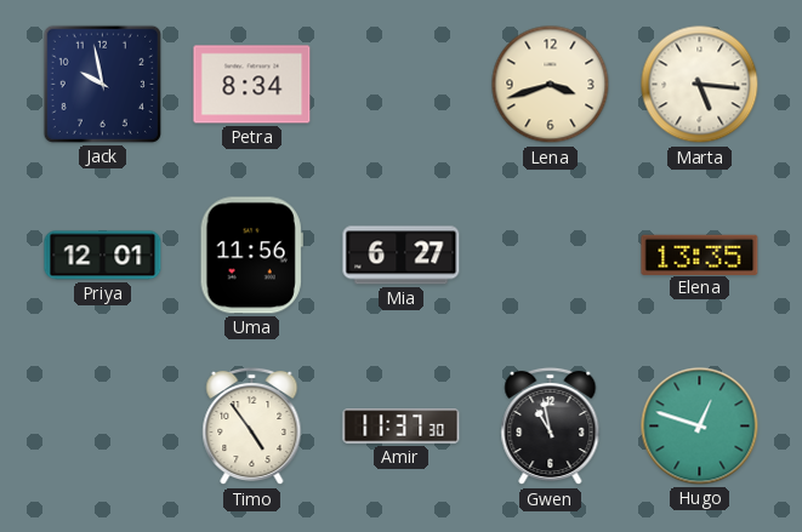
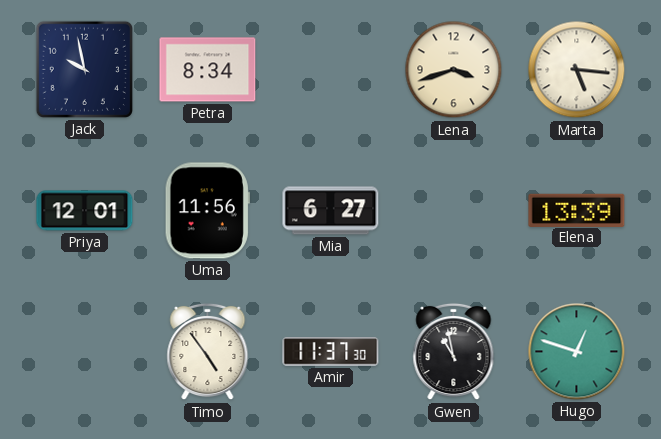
Elena: 13:35 -> 13:39 (577, 210)
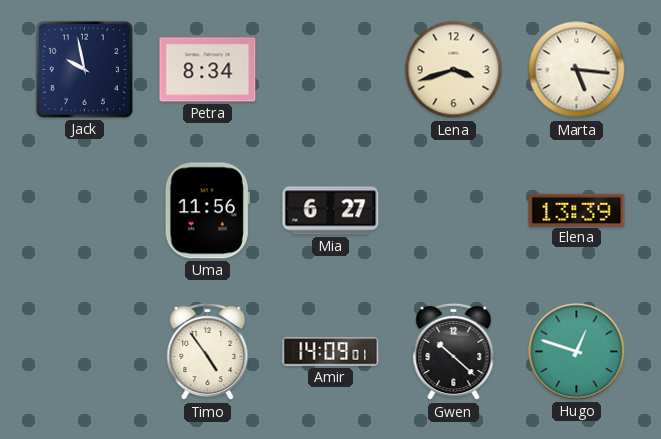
Priya: 12:01 -> none (85, 211)
Amir: 11:37 -> 14:09 (331, 352)
Gwen: 10:58 -> 10:22 (454, 352)
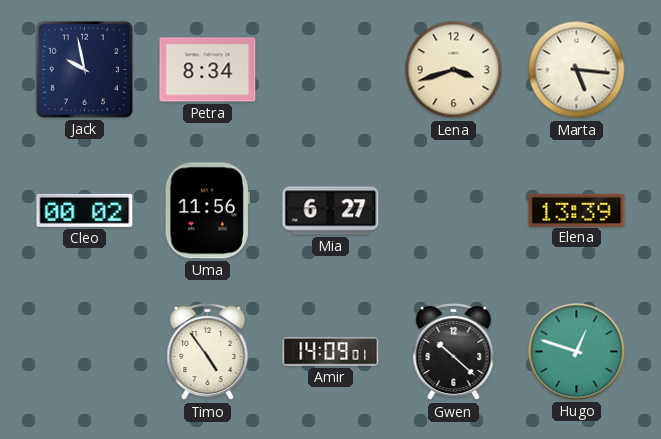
Cleo: none -> 00:02 (85, 210)
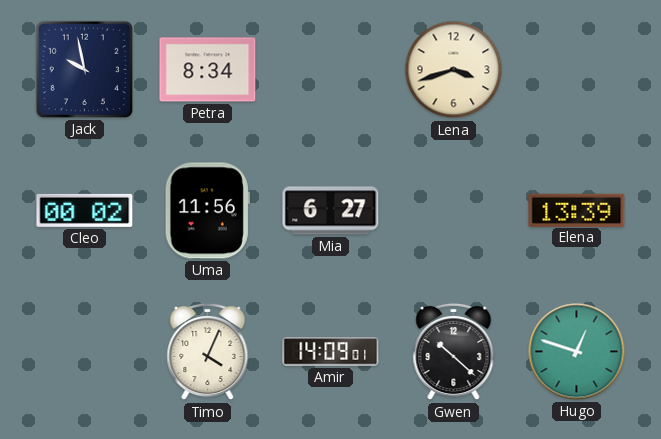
Marta: 5:16 -> none (577, 70)
Timo: 4:54 -> 4:04 (208, 352)
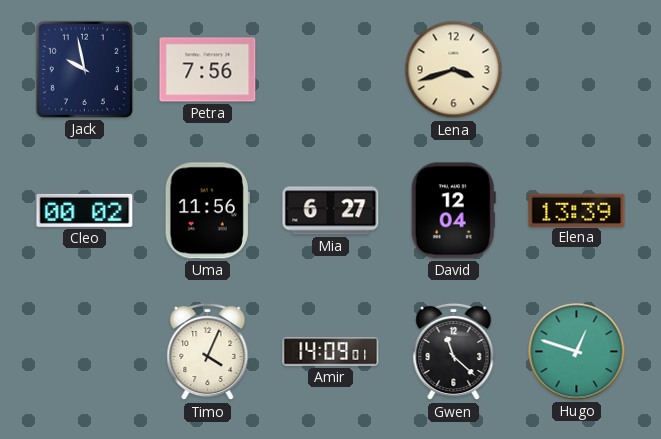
Petra: 8:34 -> 7:56 (208, 70)
David: none -> 12:04 (453, 211)
Gwen: 10:22 -> 11:22 (454, 352)
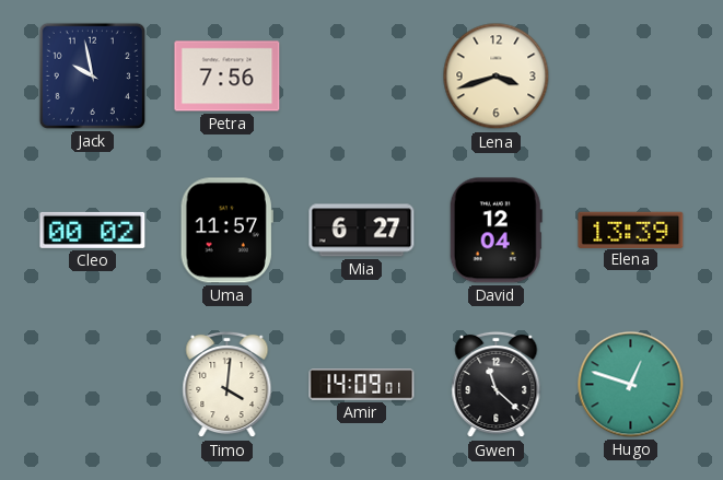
Uma: 11:56 -> 11:57 (226, 231)
Timo: 4:04 -> 4:01 (228, 385)
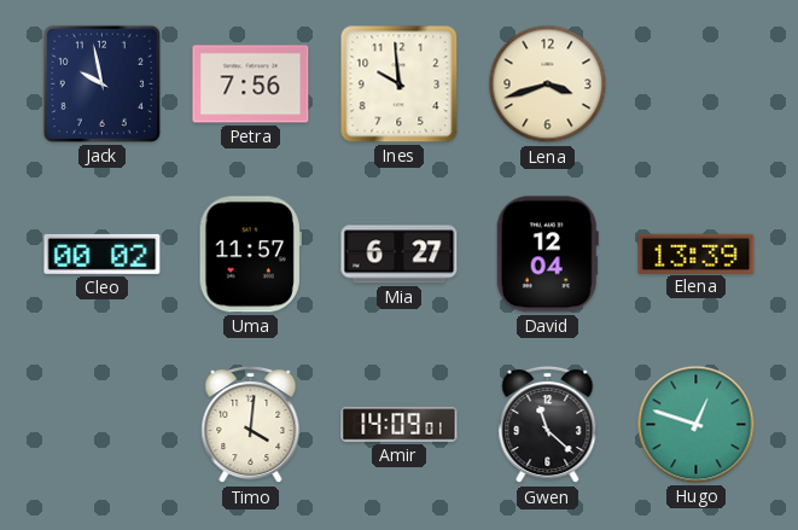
Ines: none -> 9:59 (400, 85)
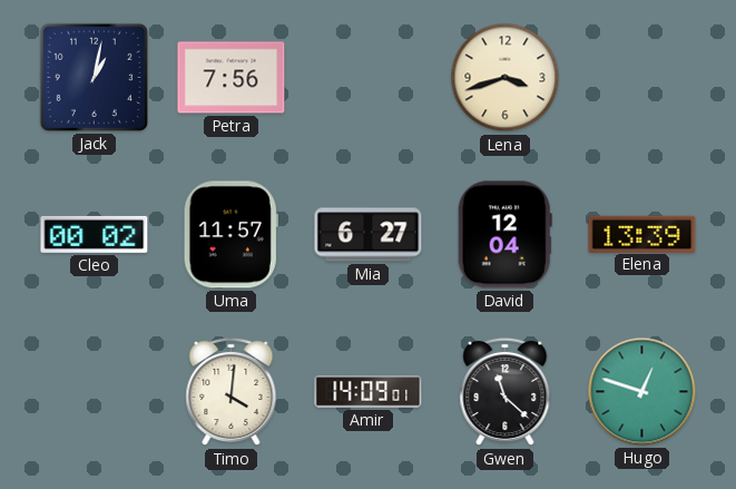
Jack: 9:58 -> 1:02 (94, 77)
Ines: 9:59 -> none (400, 85)
